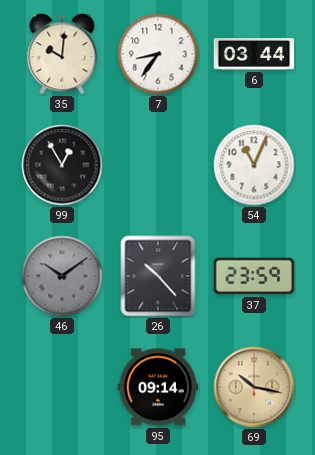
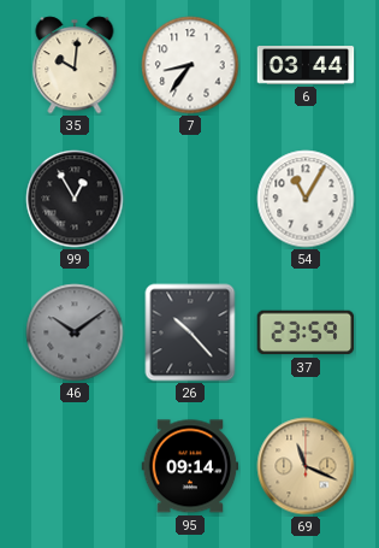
54: 11:04 -> 11:05 (306, 199)
69: 10:17 -> 11:19 (306, 466)
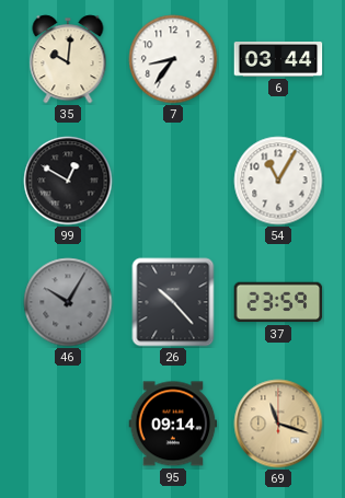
99: 12:55 -> 12:50 (68, 181)
46: 10:09 -> 10:05 (68, 302)
69: 11:19 -> 11:18 (278, 424)
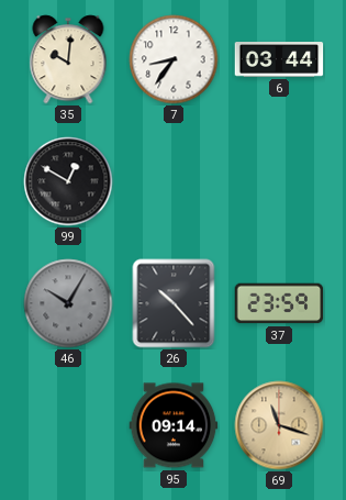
54: 11:05 -> none (278, 181)
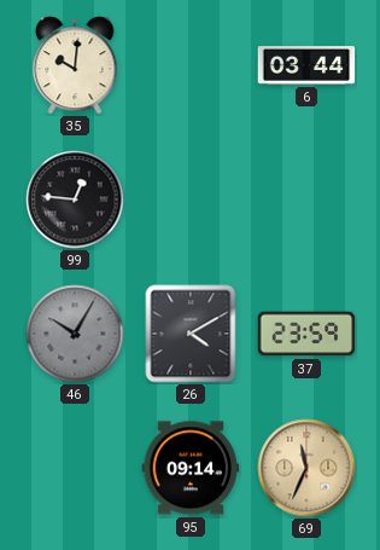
7: 8:36 -> none (174, 59)
99: 12:50 -> 12:46 (75, 199)
26: 10:23 -> 4:10 (191, 334)
69: 11:18 -> 11:34 (306, 468)
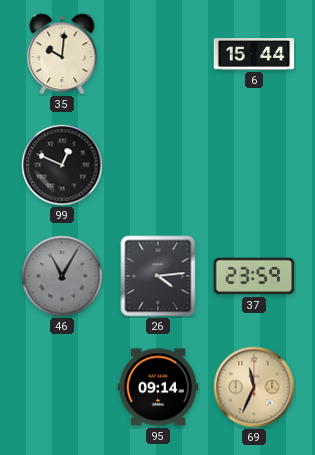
6: 03:44 -> 15:44 (254, 54)
99: 12:46 -> 12:49 (62, 165)
46: 10:05 -> 11:05 (62, 276)
26: 4:10 -> 4:14 (158, 276)
